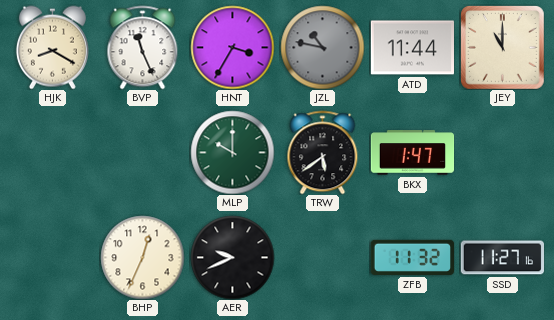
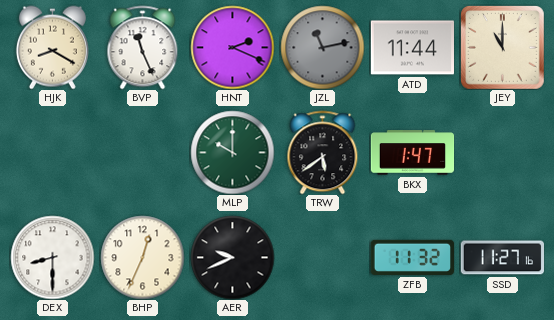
HNT: 3:35 -> 2:19 (232, 47)
JZL: 10:47 -> 11:13 (322, 47)
DEX: none -> 8:30 (52, 257)
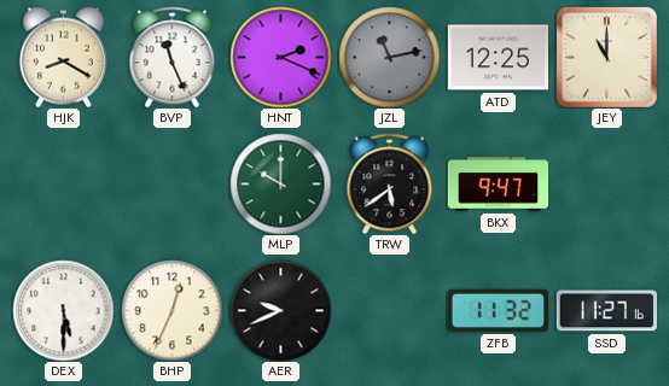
ATD: 11:44 -> 12:25 (498, 58)
BKX: 1:47 -> 9:47 (498, 185)
DEX: 8:30 -> 5:30 (63, 310)
